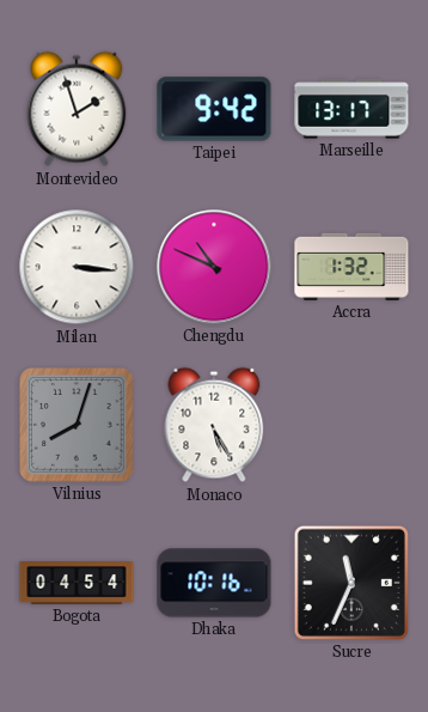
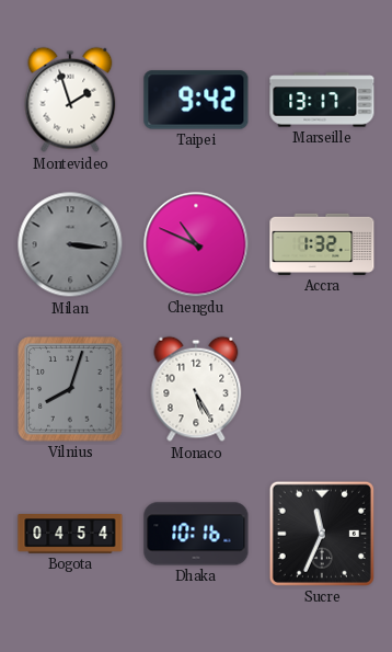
Milan dial: white -> grey (70, 244)
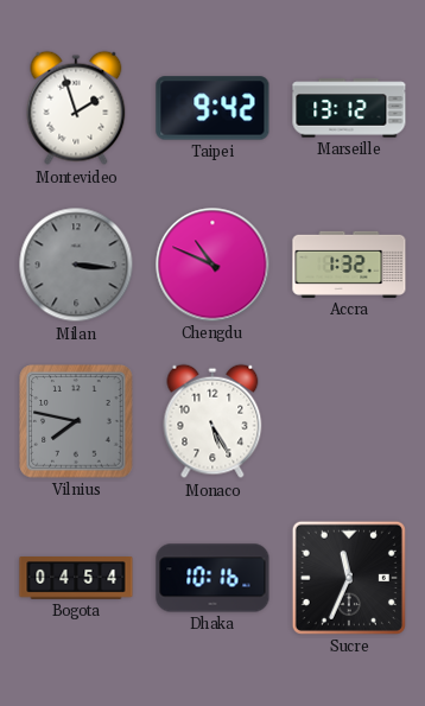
Marseille: 13:17 -> 13:12 (349, 108)
Vilnius: 8:03 -> 7:47 (76, 421)
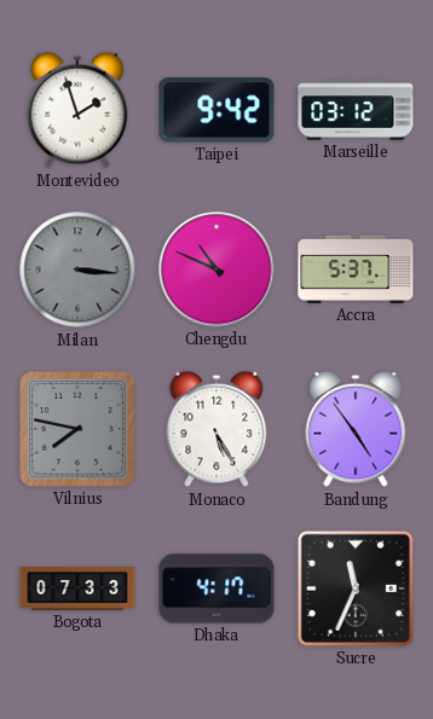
Marseille: 13:12 -> 03:12 (356, 110)
Accra: 1:32 -> 5:37 (356, 269)
Bandung: none -> 4:54 (356, 429)
Bogota: 04:54 -> 07:33 (77, 590)
Dhaka: 10:16 -> 4:17 (217, 588)
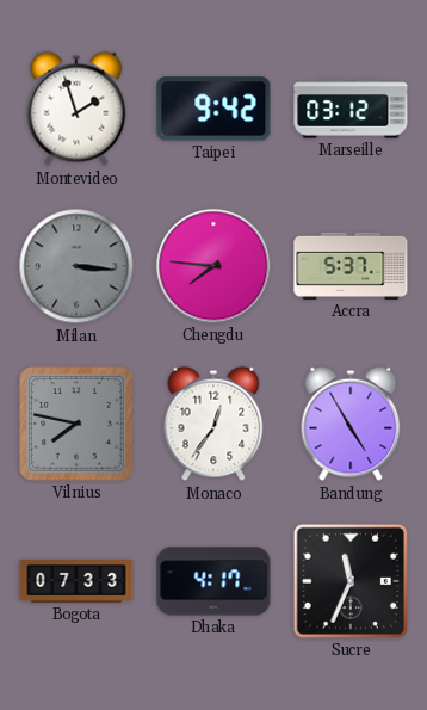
Chengdu: 10:49 -> 7:46 (213, 266)
Monaco: 5:25 -> 12:36 (213, 424)
Bandung: 4:54 -> 4:55 (351, 424)
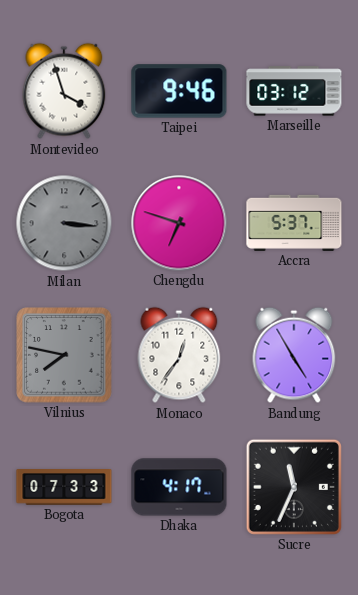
Montevideo: 1:57 -> 3:57 (64, 91)
Taipei: 9:42 -> 9:46 (179, 91)
Chengdu: 7:46 -> 6:48 (179, 223)
